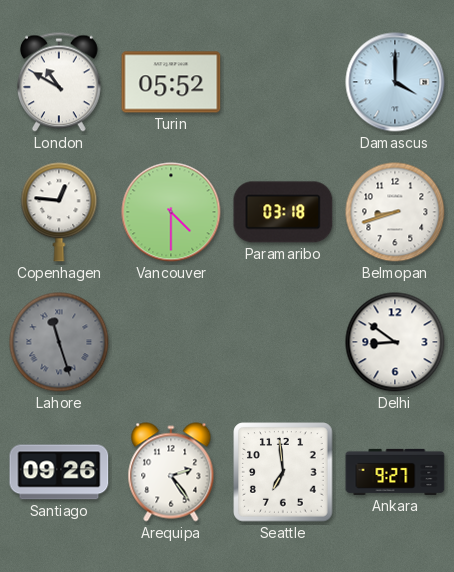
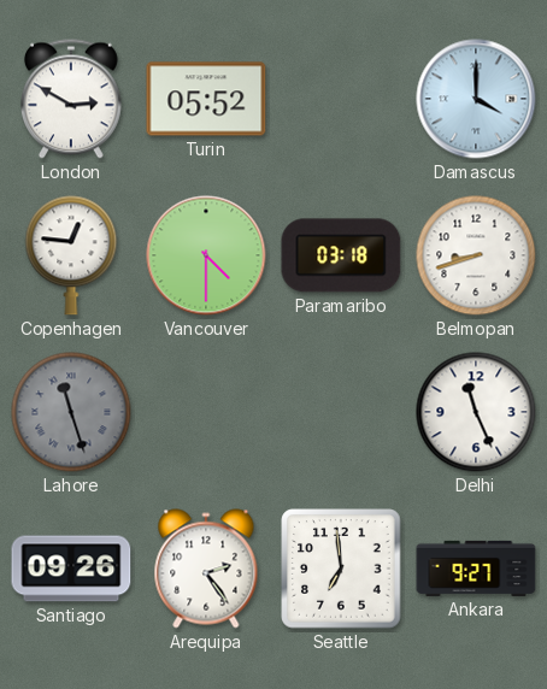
London: 10:50 -> 2:50 (71, 99)
Delhi: 8:51 -> 11:26 (476, 412)
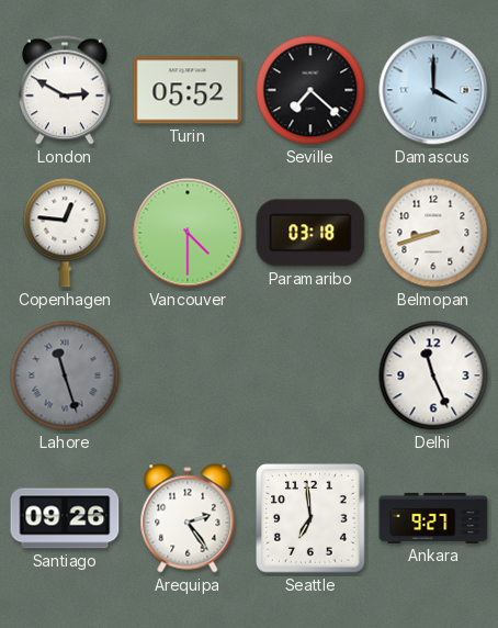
Seville: none -> 7:22 (310, 90)
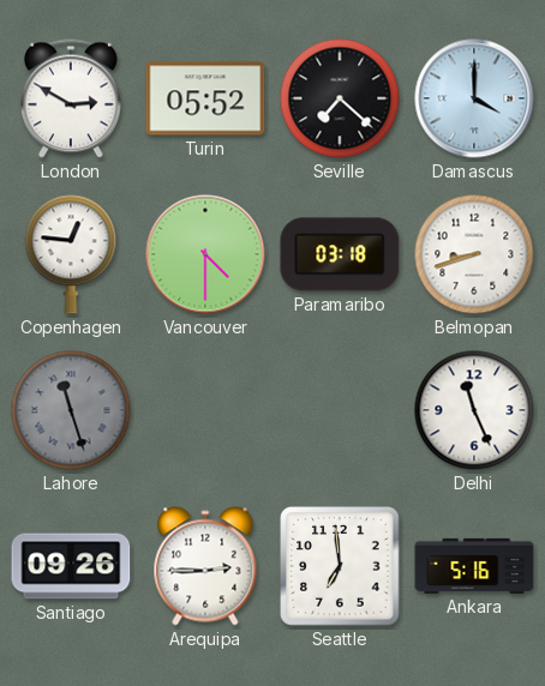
Arequipa: 2:24 -> 2:45 (205, 566)
Ankara: 9:27 -> 5:16 (474, 566)
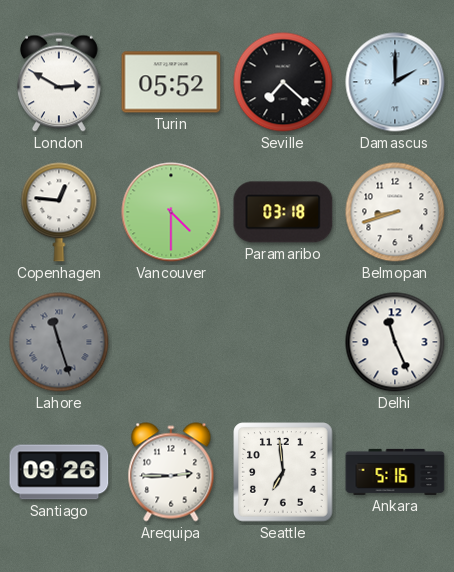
Damascus: 4:00 -> 2:00 (395, 82)
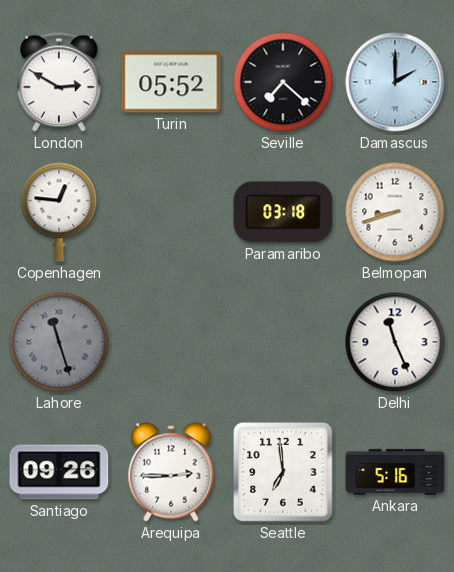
Vancouver: 4:30 -> none (171, 212)
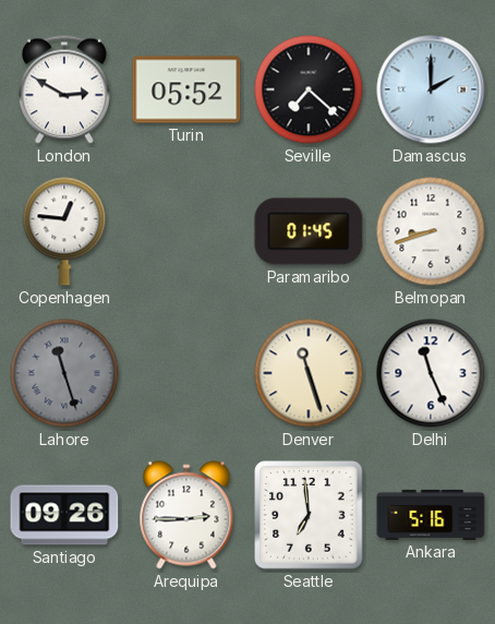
Paramaribo: 03:18 -> 01:45 (309, 231)
Denver: none -> 11:27 (309, 373)
